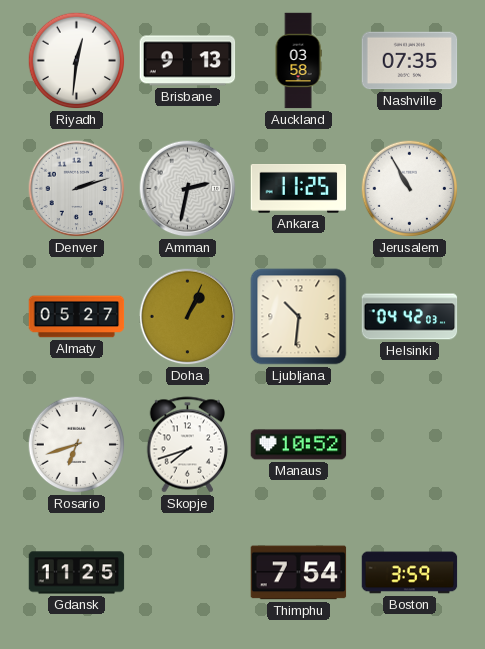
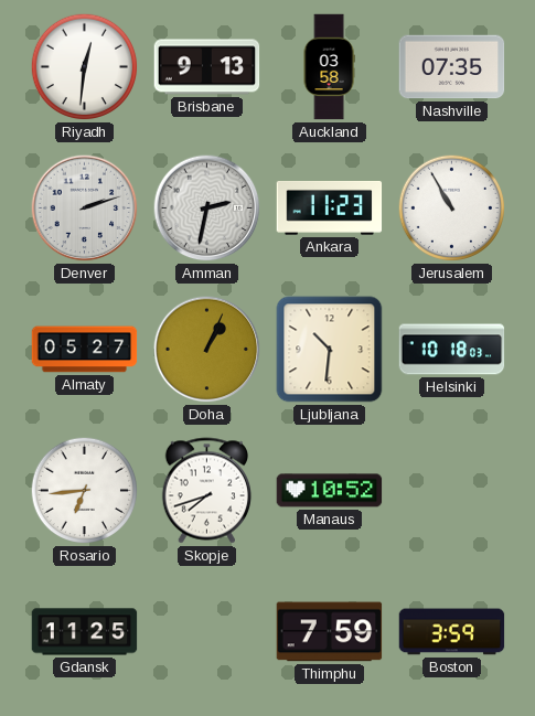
Ankara: 11:25 -> 11:23 (330, 209)
Helsinki: 04:42 -> 10:18 (452, 350)
Rosario: 6:42 -> 6:44 (85, 491)
Thimphu: 7:54 -> 7:59 (330, 632)
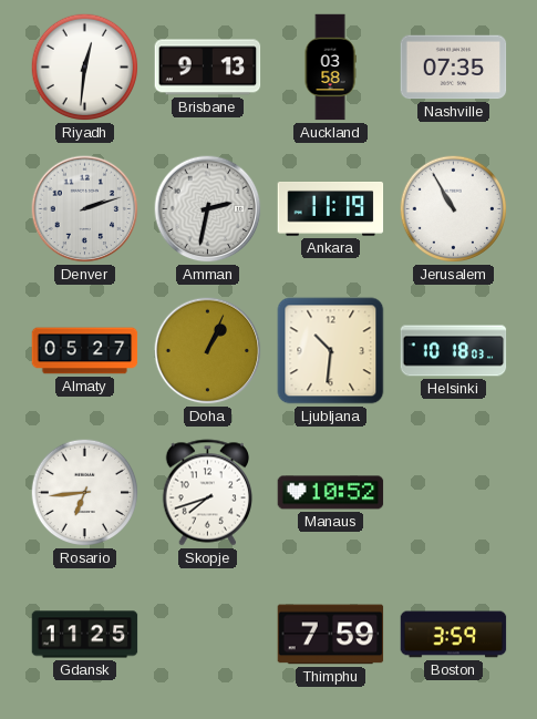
Ankara: 11:23 -> 11:19 (331, 209)
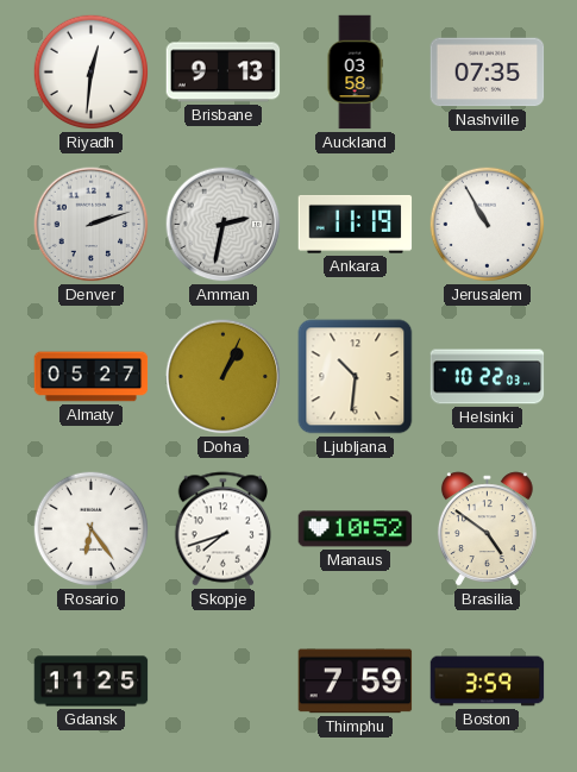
Helsinki: 10:18 -> 10:22 (488, 377)
Rosario: 6:44 -> 6:24 (92, 529)
Brasilia: none -> 4:51 (487, 529)
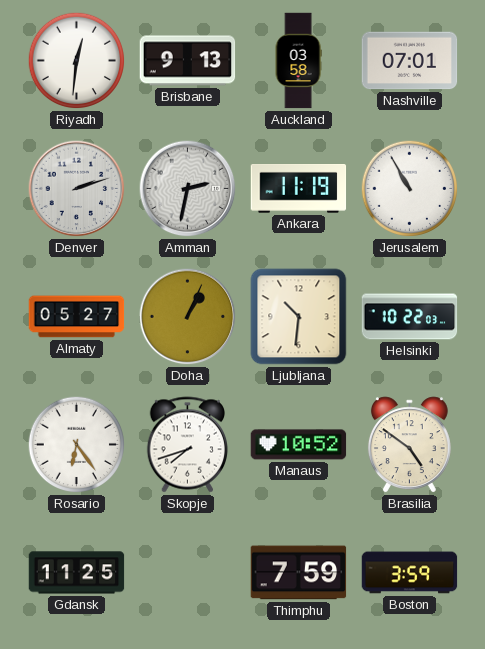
Nashville: 07:35 -> 07:01 (410, 61)
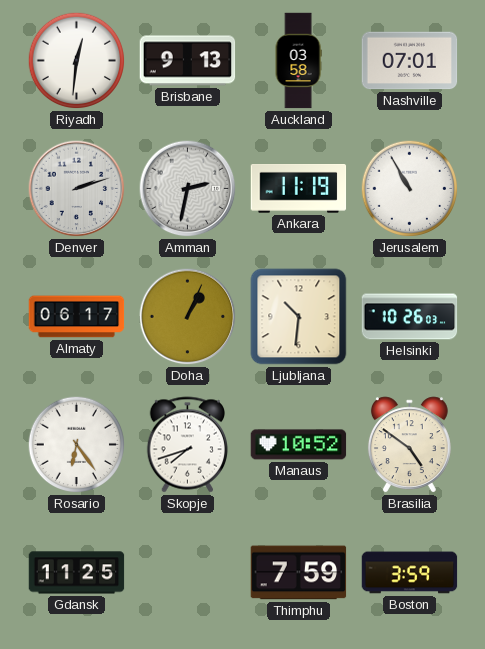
Almaty: 05:27 -> 06:17 (77, 317)
Helsinki: 10:22 -> 10:26 (410, 317)
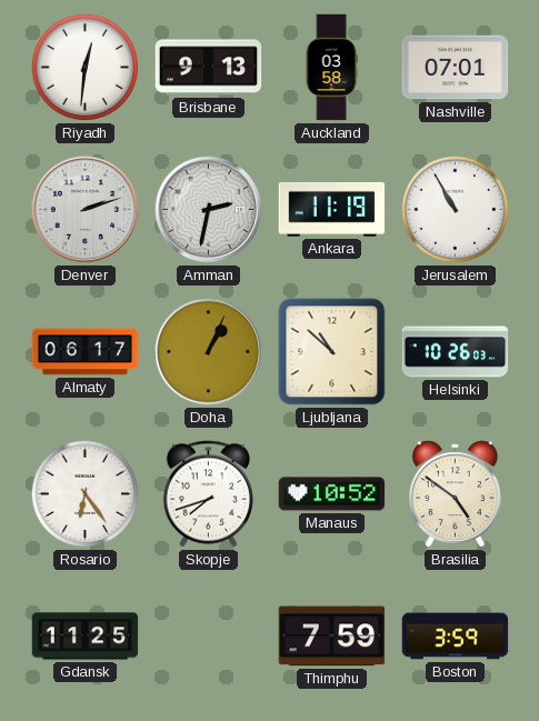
Ljubljana: 10:31 -> 10:52 (332, 352)
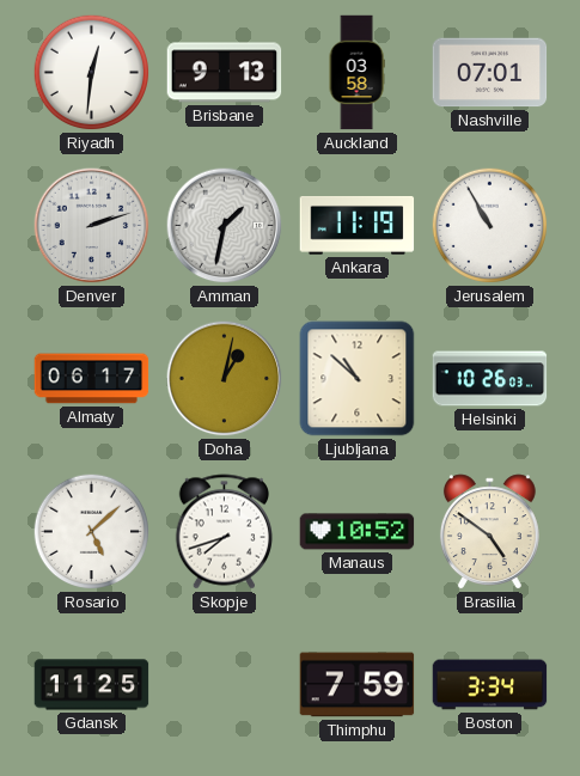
Amman: 2:32 -> 1:32 (225, 226)
Doha: 1:04 -> 1:02 (225, 379)
Rosario: 6:24 -> 5:08 (92, 532)
Boston: 3:59 -> 3:34 (490, 685)
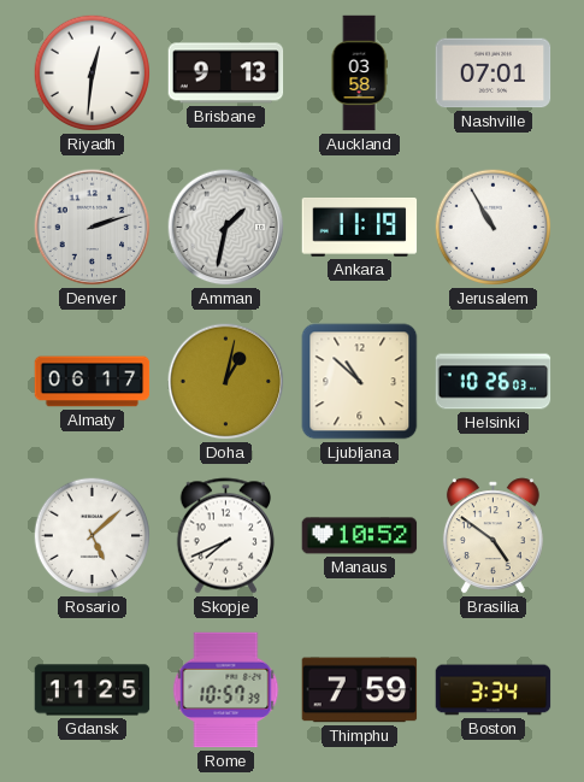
Skopje: 7:42 -> 7:41 (226, 536)
Rome: none -> 10:57 (226, 690)
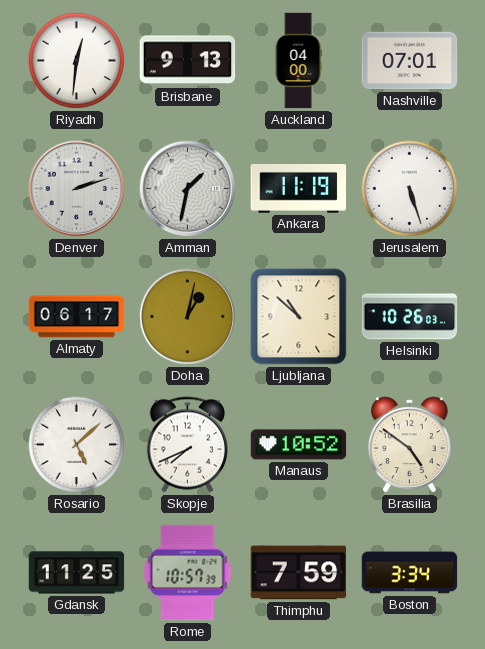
Auckland: 03:58 -> 04:00 (298, 61)
Jerusalem: 10:55 -> 5:27 (410, 189)
